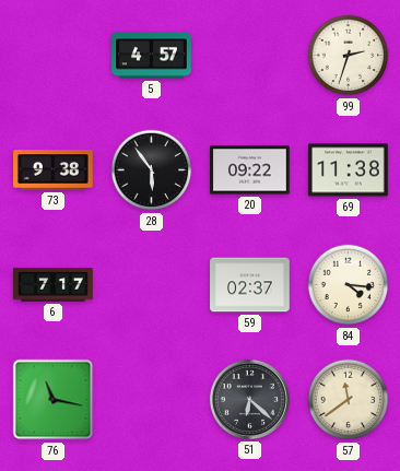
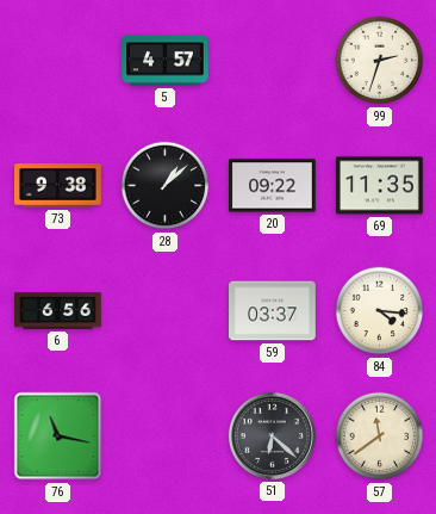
28: 5:54 -> 1:08 (166, 186)
69: 11:38 -> 11:35 (380, 186)
6: 7:17 -> 6:56 (58, 311)
59: 02:37 -> 03:37 (273, 311)
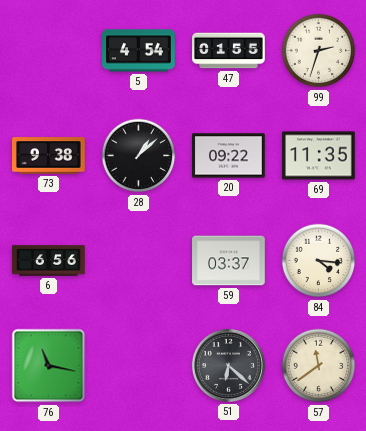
5: 4:57 -> 4:54 (139, 51)
47: none -> 01:55 (229, 51)
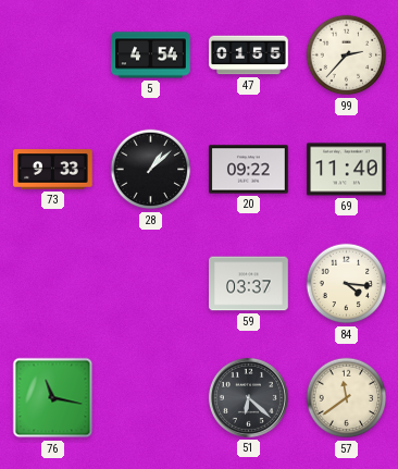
99: 2:33 -> 2:37 (347, 55)
73: 9:38 -> 9:33 (53, 170)
69: 11:35 -> 11:40 (347, 170)
6: 6:56 -> none (49, 261)
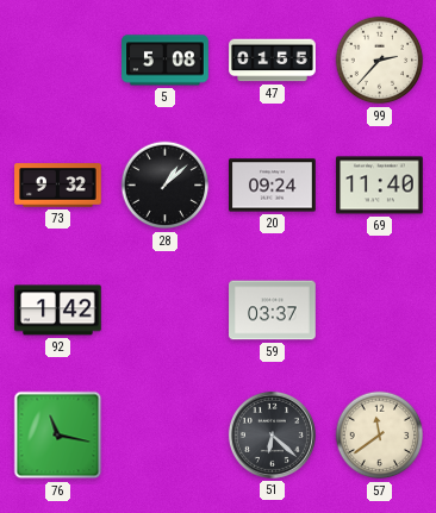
5: 4:54 -> 5:08 (166, 61)
73: 9:33 -> 9:32 (58, 186)
20: 09:22 -> 09:24 (273, 186)
92: none -> 1:42 (58, 311)
84: 4:16 -> none (347, 284)
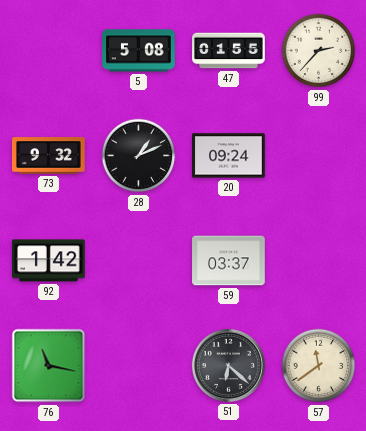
28: 1:08 -> 1:11 (139, 156)
69: 11:40 -> none (380, 186)
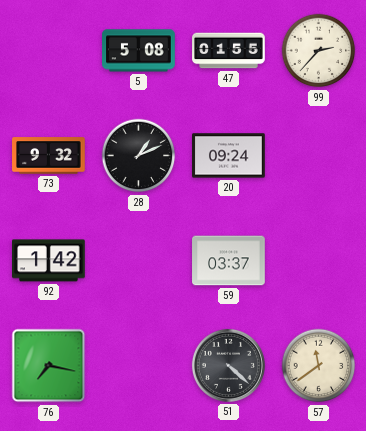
76: 11:17 -> 7:17 (49, 366)
51: 6:22 -> 4:22 (228, 365)
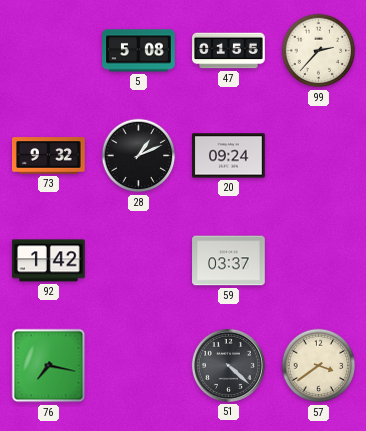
57: 11:39 -> 3:39 (319, 366)
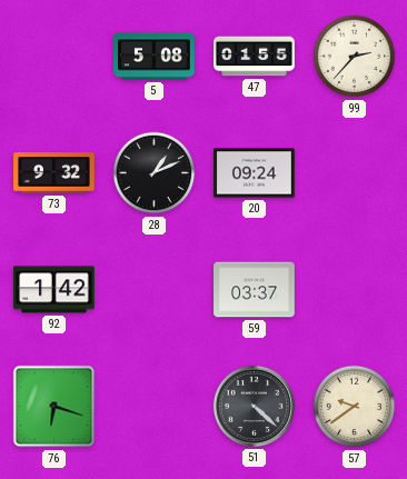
76: 7:17 -> 6:18 (54, 407)
57: 3:39 -> 9:39 (355, 407)
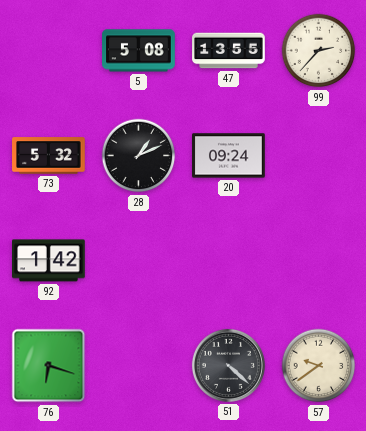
47: 01:55 -> 13:55 (229, 51)
73: 9:32 -> 5:32 (49, 156)
59: 03:37 -> none (255, 290)
